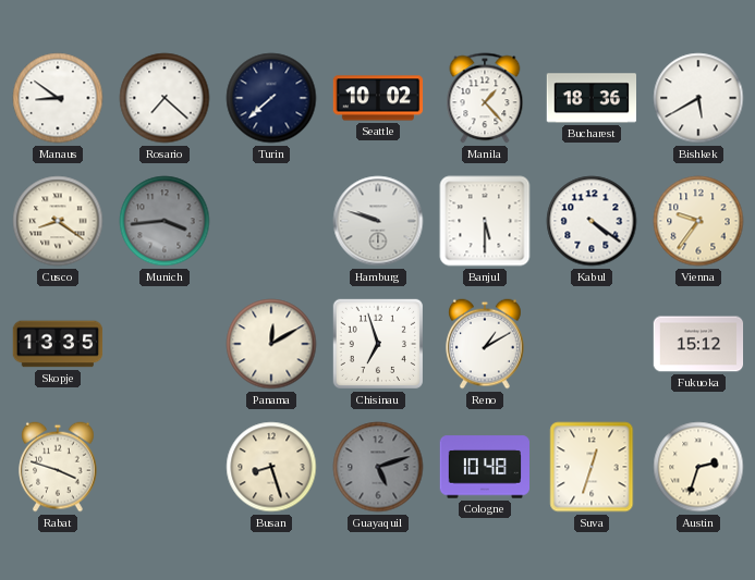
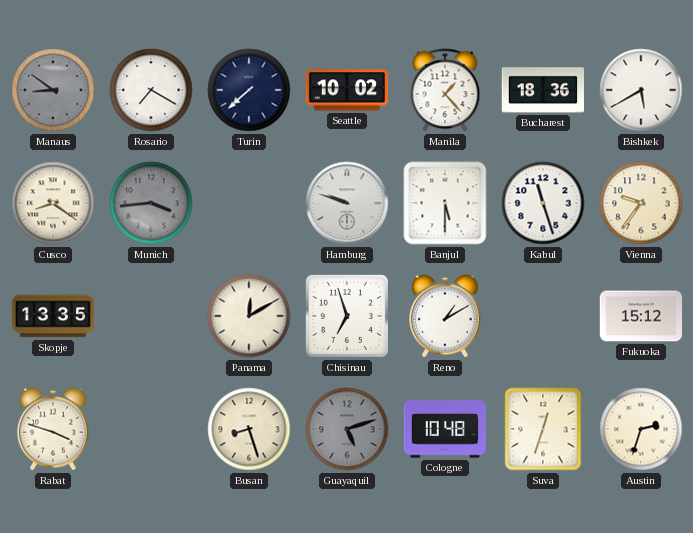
Manaus dial: white -> grey (53, 90)
Rosario: 7:22 -> 7:20 (151, 90)
Kabul: 4:21 -> 11:27 (543, 203)
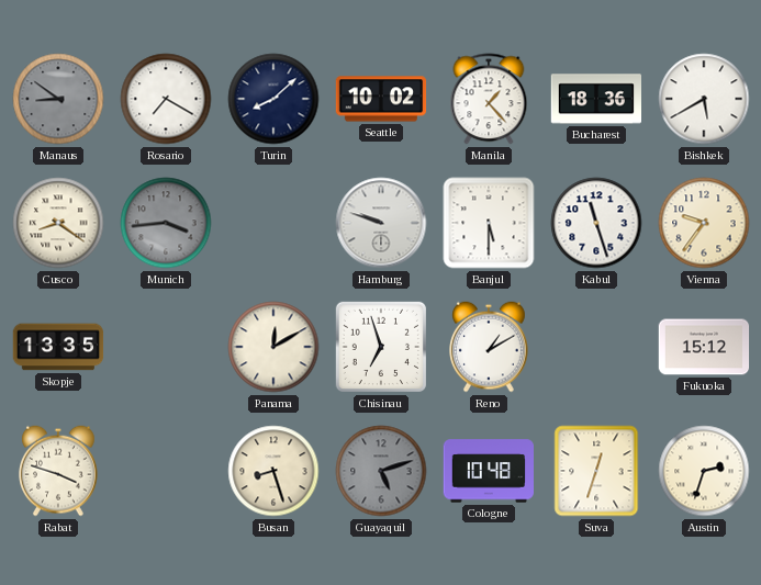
Turin: 7:38 -> 8:08 (273, 99)
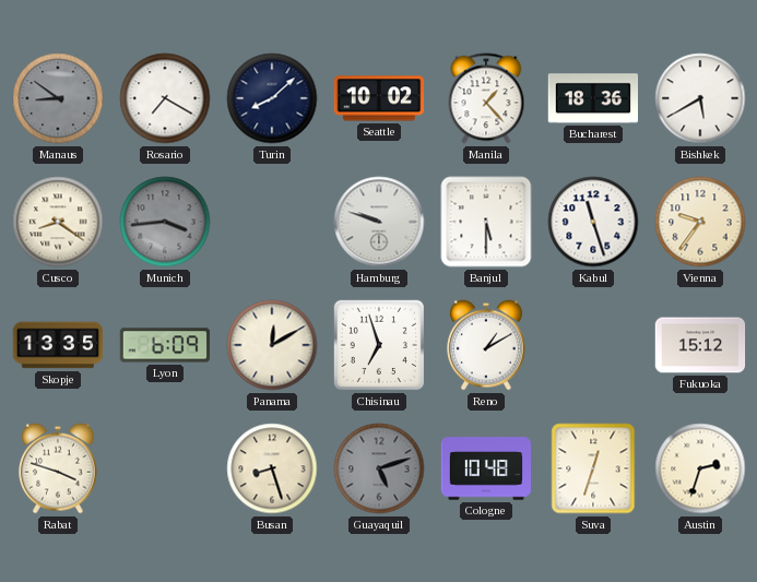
Lyon: none -> 6:09 (165, 345)
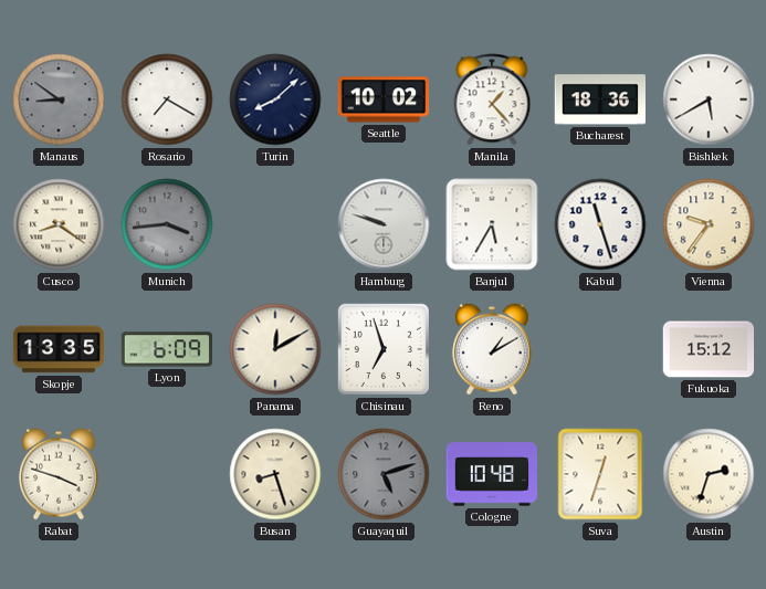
Banjul: 5:30 -> 5:35 (492, 224)
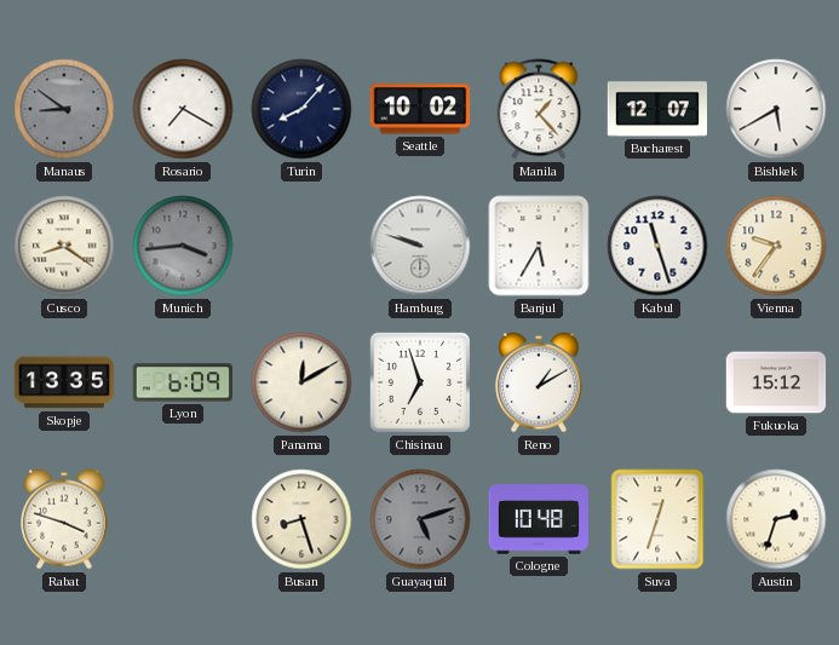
Turin: 8:08 -> 8:07 (301, 109)
Bucharest: 18:36 -> 12:07 (657, 109)
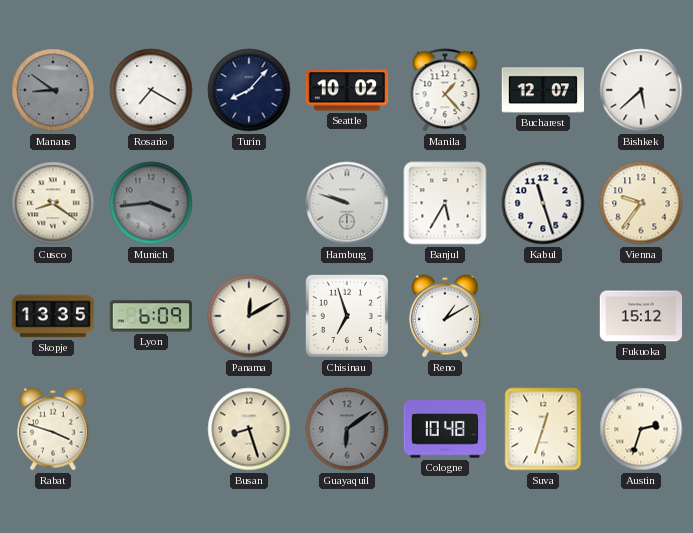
Bishkek: 5:40 -> 5:38 (641, 90)
Guayaquil: 5:12 -> 6:09 (347, 429)
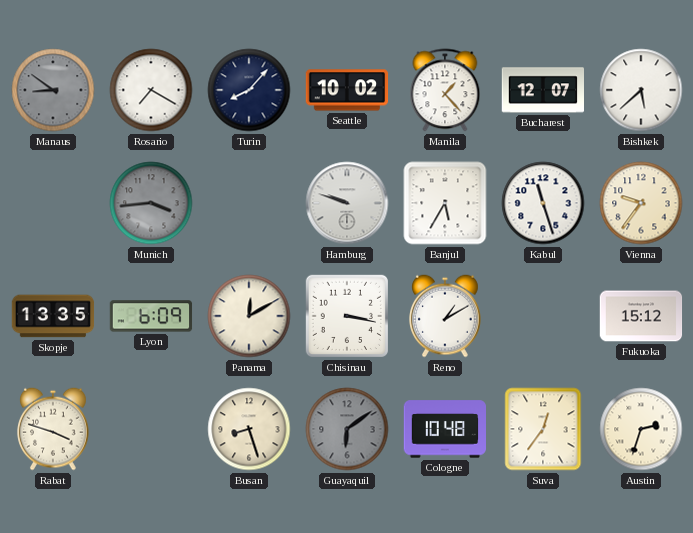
Cusco: 8:21 -> none (53, 203)
Chisinau: 6:57 -> 3:17 (347, 316)
Suva: 12:33 -> 12:36 (543, 429)
